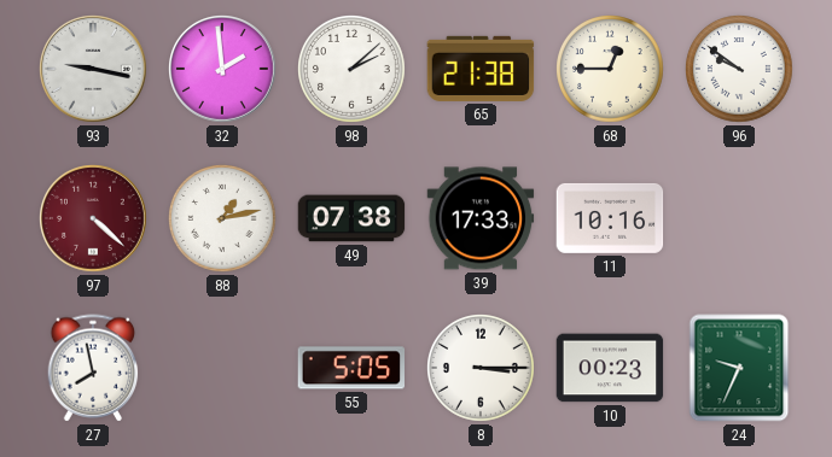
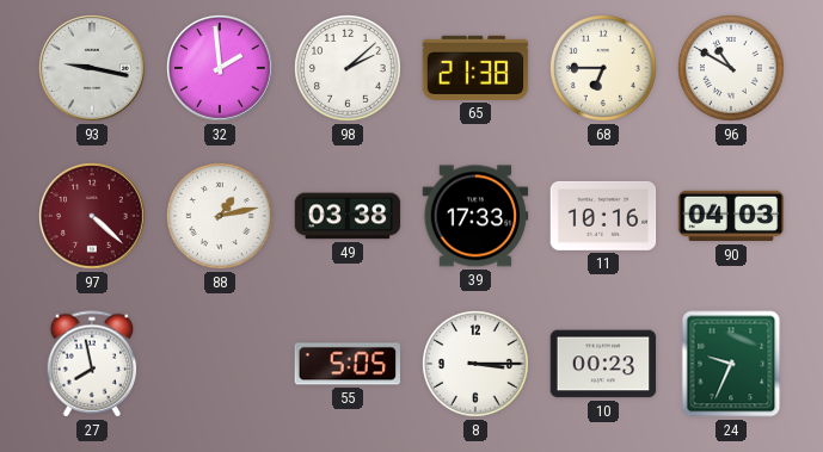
68: 12:45 -> 6:45 (604, 69)
96: 9:51 -> 10:50 (732, 69)
49: 07:38 -> 03:38 (348, 216)
90: none -> 04:03 (731, 216)
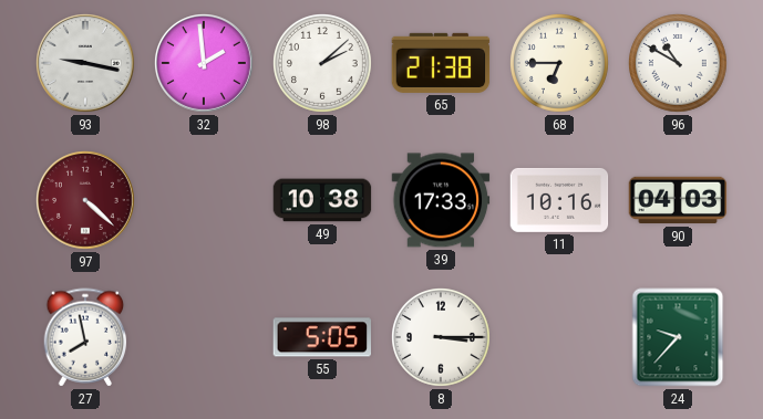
88: 1:13 -> none (221, 217)
49: 03:38 -> 10:38 (322, 200)
10: 00:23 -> none (603, 364)
24: 9:34 -> 9:37 (678, 337)
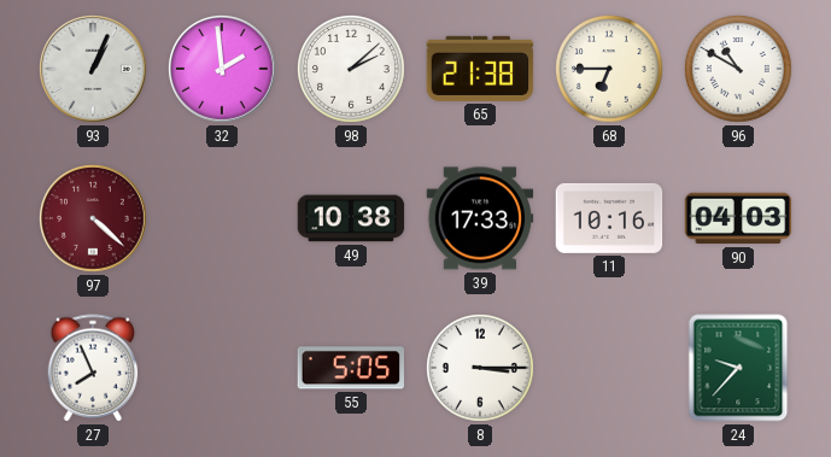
93: 9:17 -> 1:04 (94, 70)
27: 7:58 -> 7:56 (93, 368)
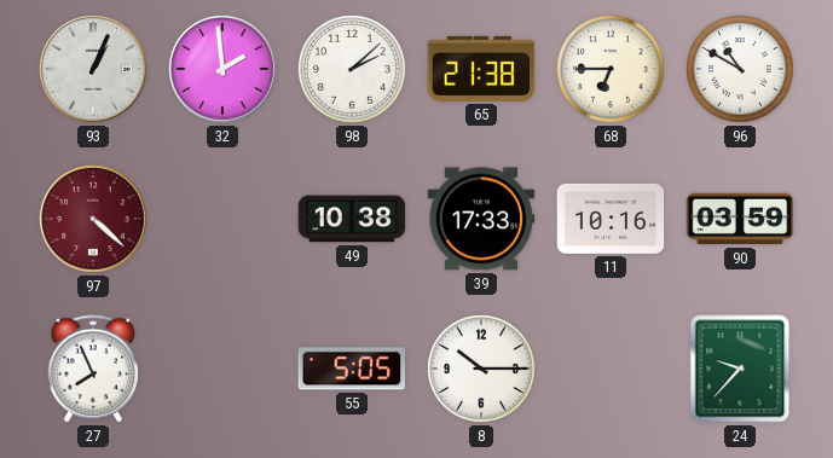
90: 04:03 -> 03:59 (740, 219)
8: 3:15 -> 10:15 (482, 370)
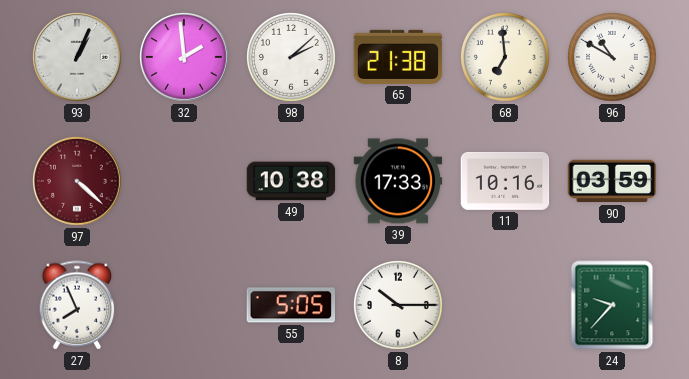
68: 6:45 -> 6:59 (506, 58)
